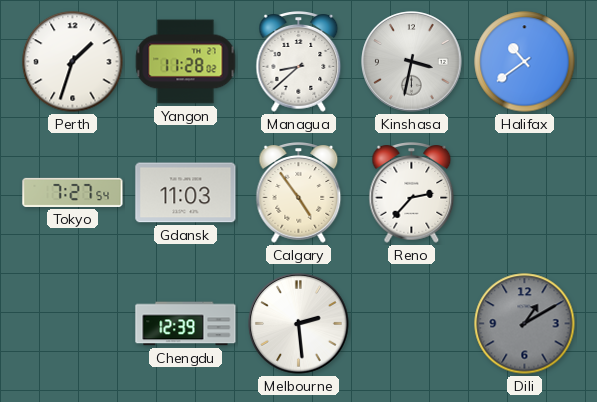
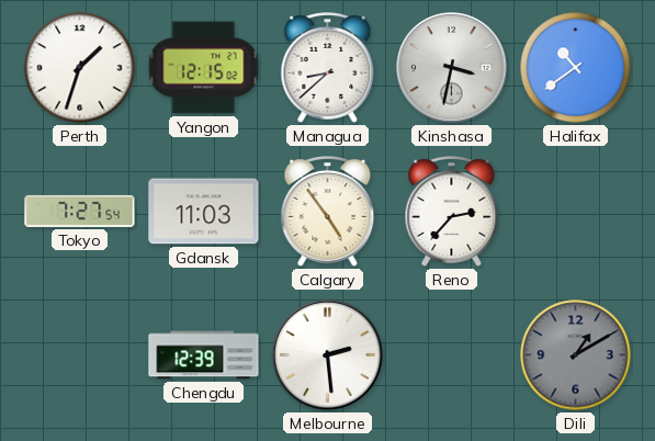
Yangon: 11:28 -> 12:15 (204, 68)
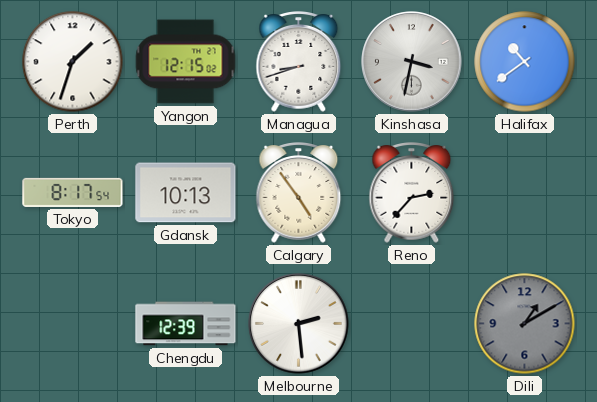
Managua: 8:38 -> 8:42 (299, 62)
Tokyo: 7:27 -> 8:17 (73, 192)
Gdansk: 11:03 -> 10:13 (186, 193)
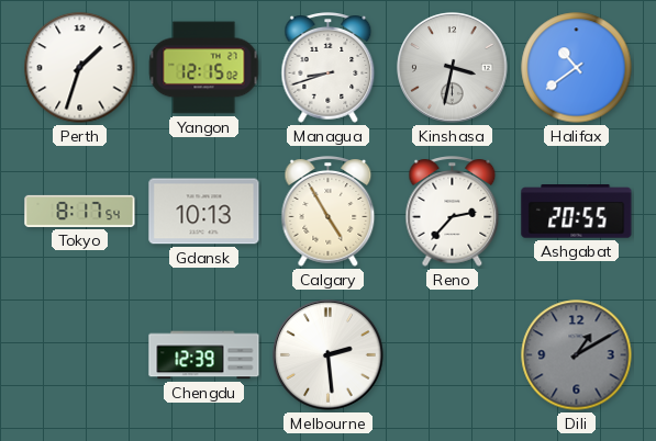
Calgary: 4:54 -> 4:55 (329, 212)
Ashgabat: none -> 20:55 (577, 212)
